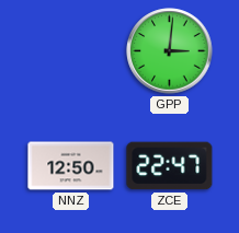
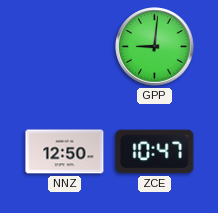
GPP: 3:01 -> 9:01 (155, 47)
ZCE: 22:47 -> 10:47 (155, 152)
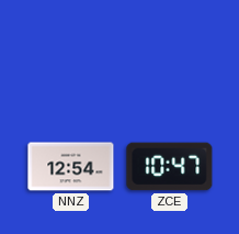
GPP: 9:01 -> none (155, 47)
NNZ: 12:50 -> 12:54 (71, 167)
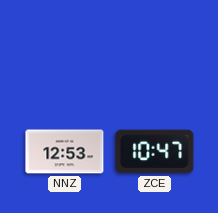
NNZ: 12:54 -> 12:53 (65, 152)
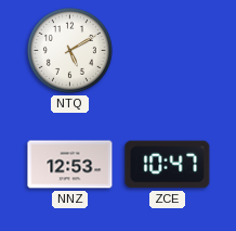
NTQ: none -> 5:10 (69, 50)
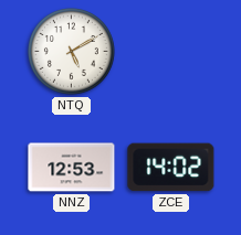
ZCE: 10:47 -> 14:02 (171, 168)
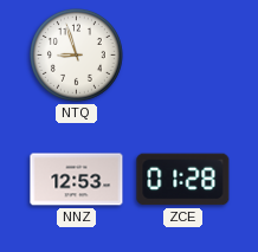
NTQ: 5:10 -> 8:57 (76, 54)
ZCE: 14:02 -> 01:28 (183, 180)
